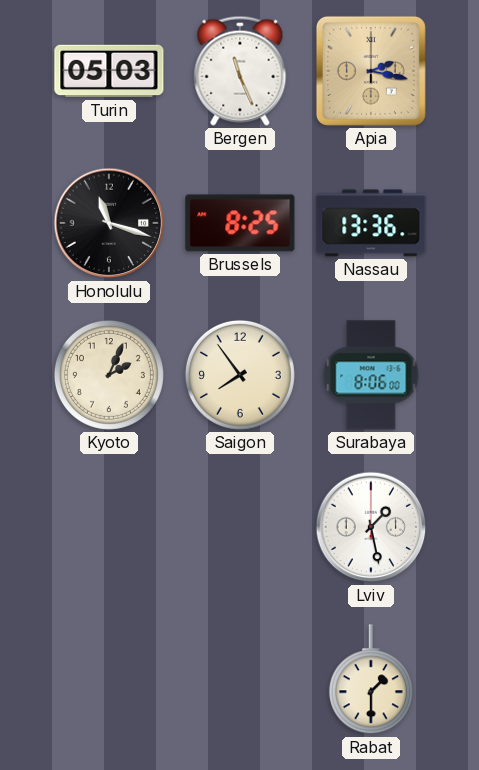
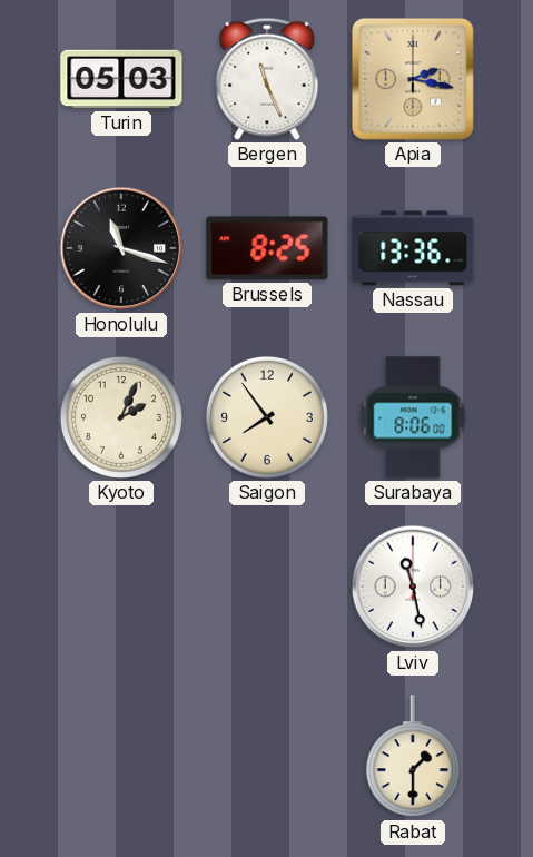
Lviv: 1:28 -> 11:28 (413, 587)
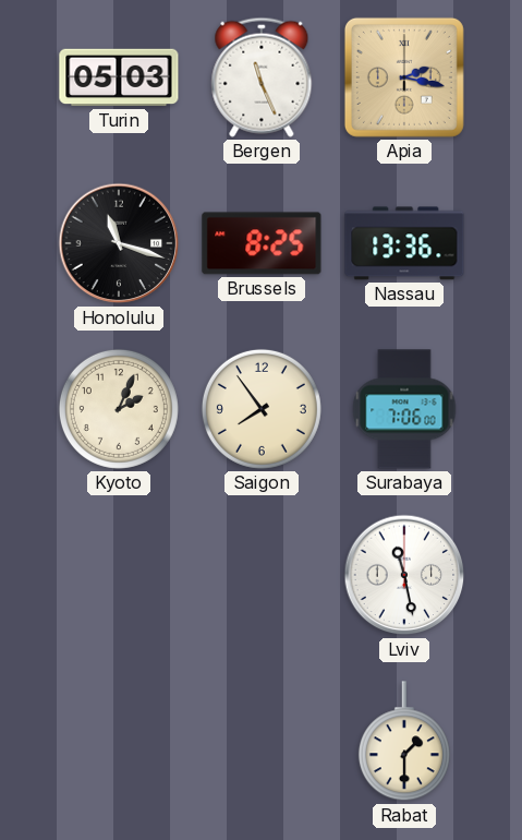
Surabaya: 8:06 -> 7:06 (404, 409)
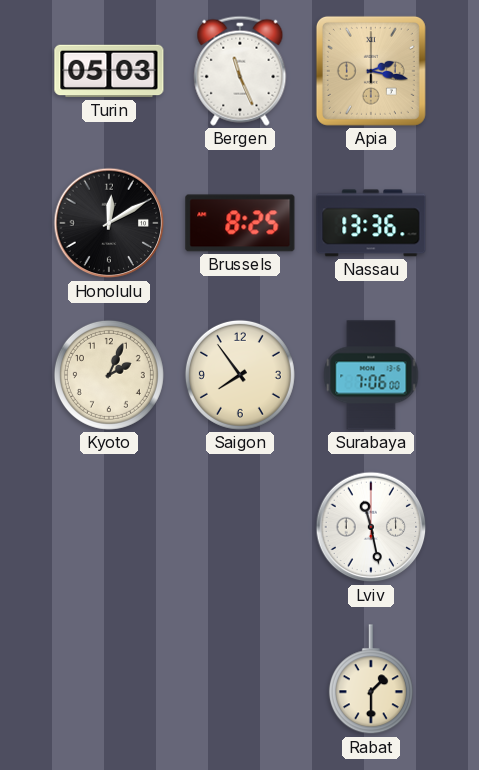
Honolulu: 11:18 -> 12:10 (109, 223)
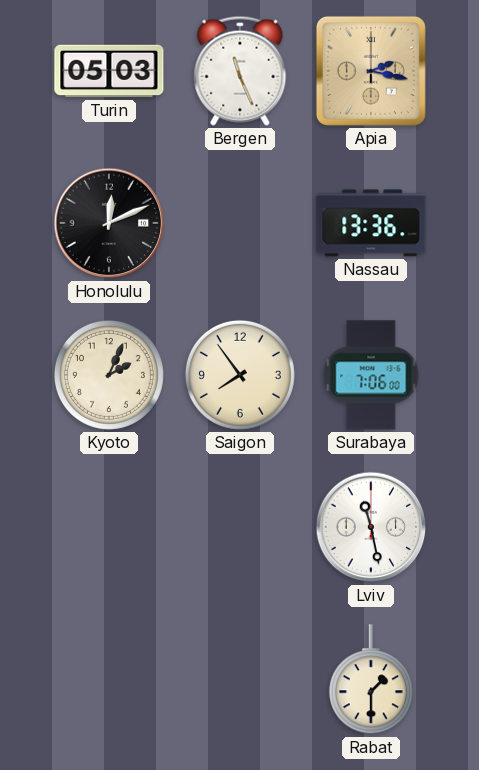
Honolulu: 12:10 -> 12:11 (109, 223)
Brussels: 8:25 -> none (240, 223)
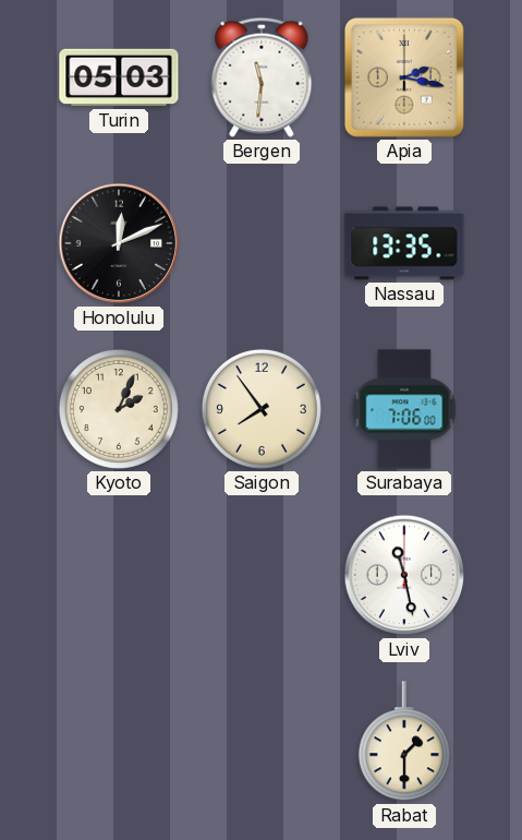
Bergen: 11:26 -> 11:31 (262, 77)
Nassau: 13:36 -> 13:35 (404, 243)
